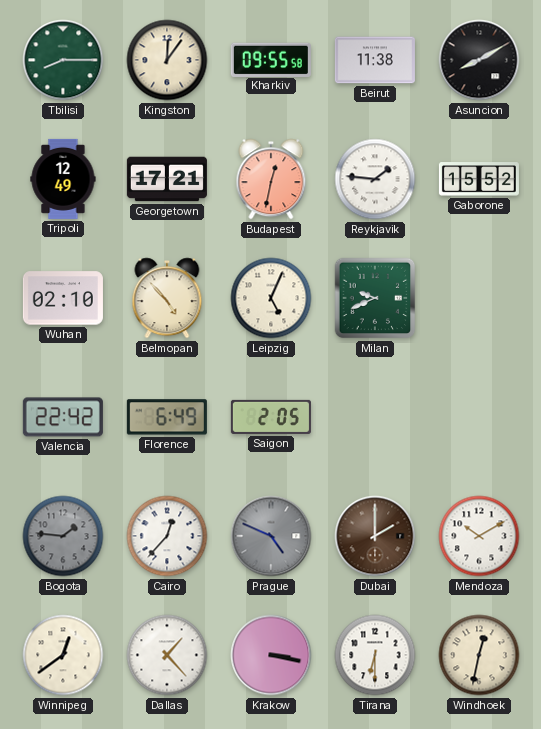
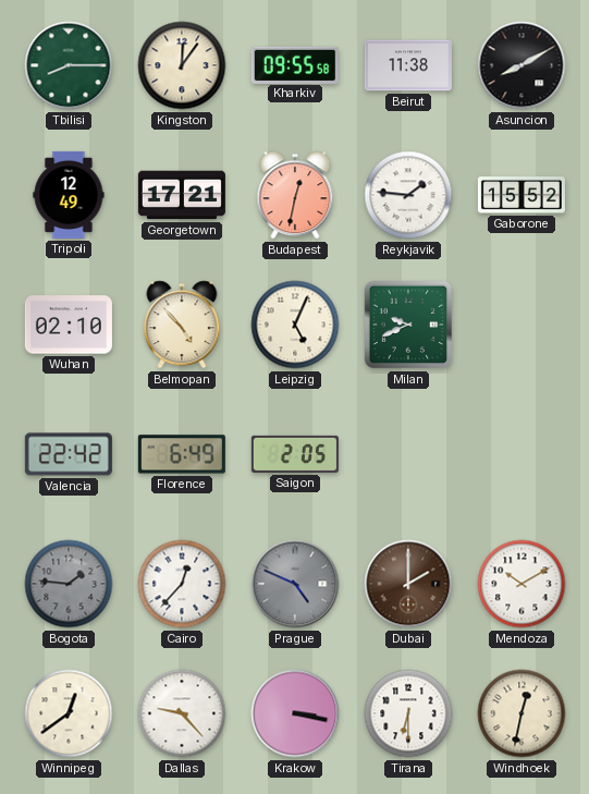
Dallas: 1:23 -> 9:23 (182, 713)
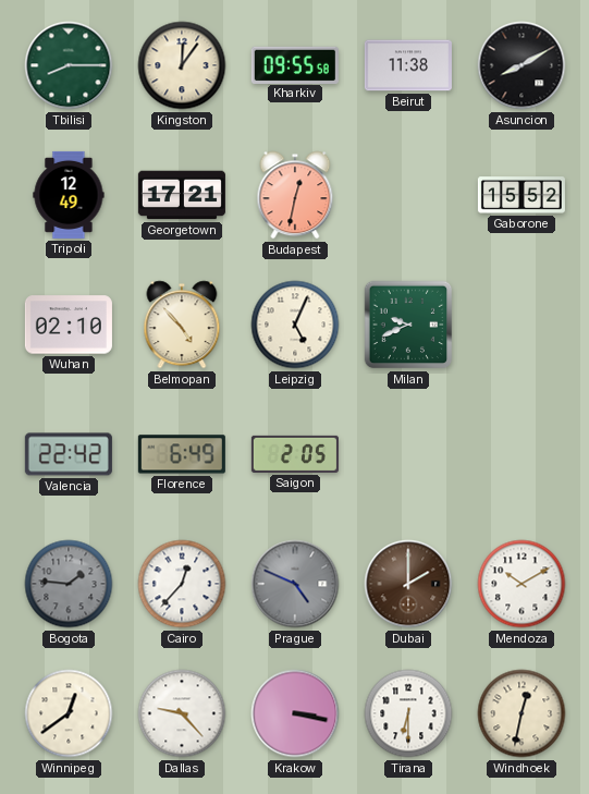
Reykjavik: 1:46 -> none (408, 195)
